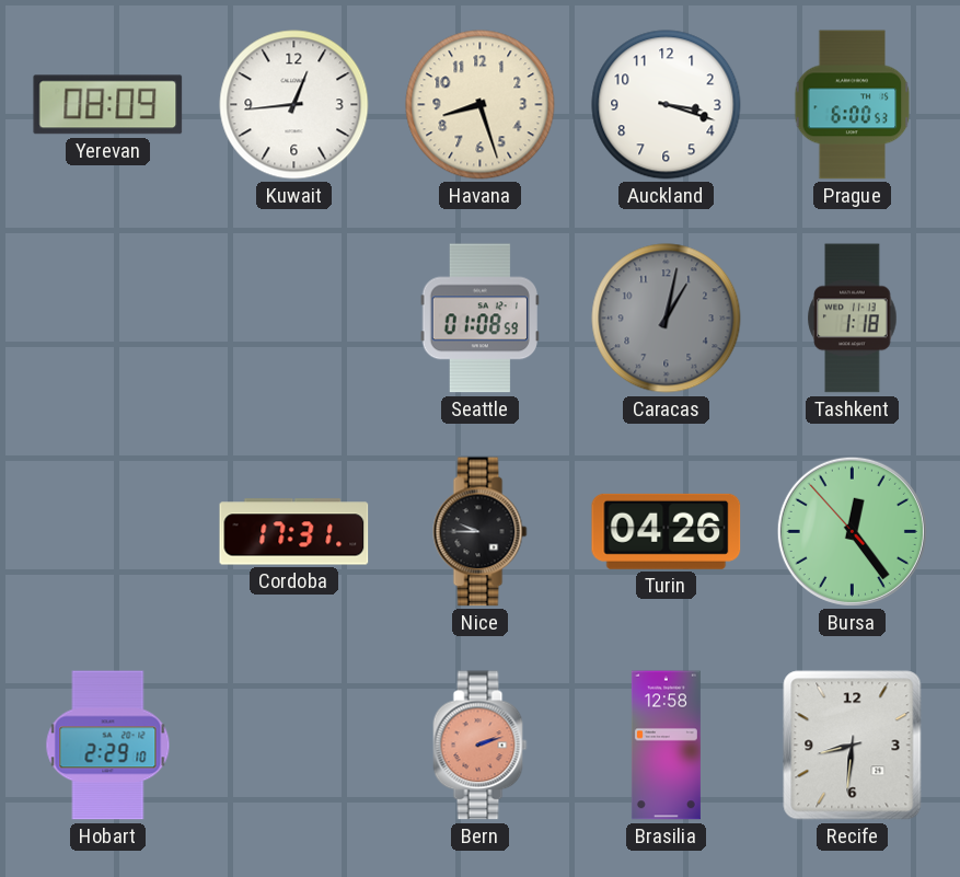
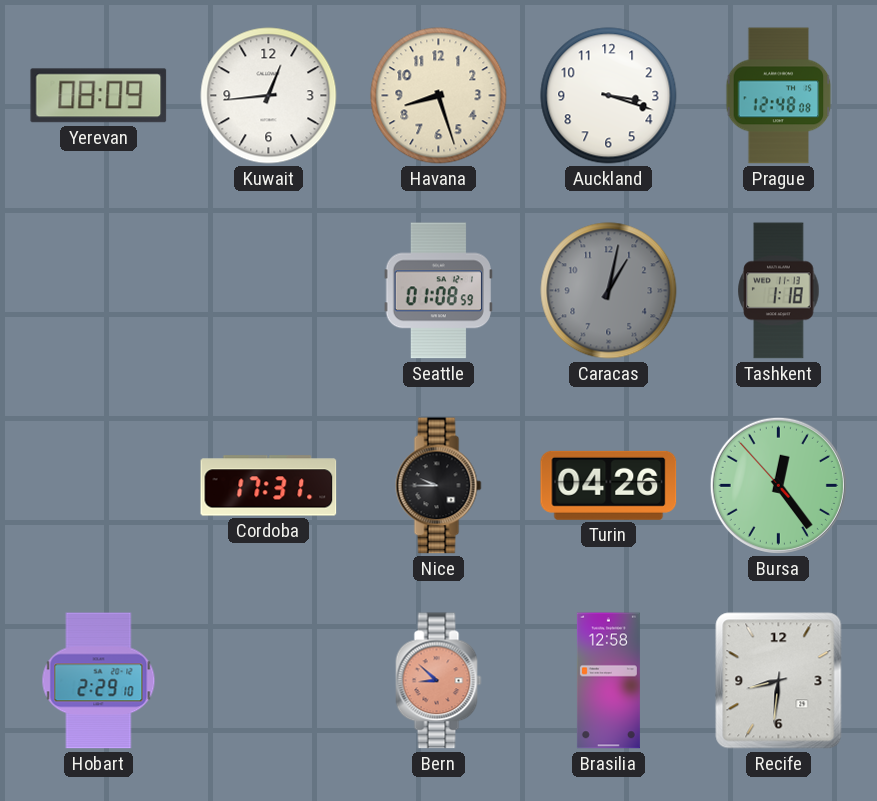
Prague: 6:00 -> 12:48 (779, 96)
Bern: 2:12 -> 8:52 (439, 681)
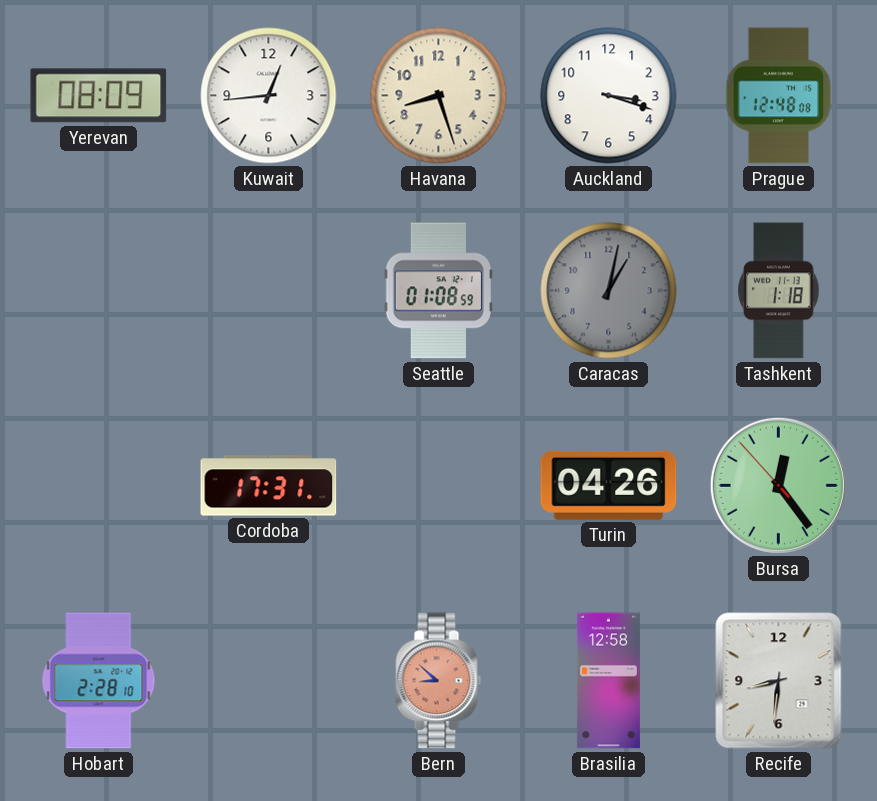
Nice: 9:45 -> none (439, 486)
Hobart: 2:29 -> 2:28 (99, 681)
